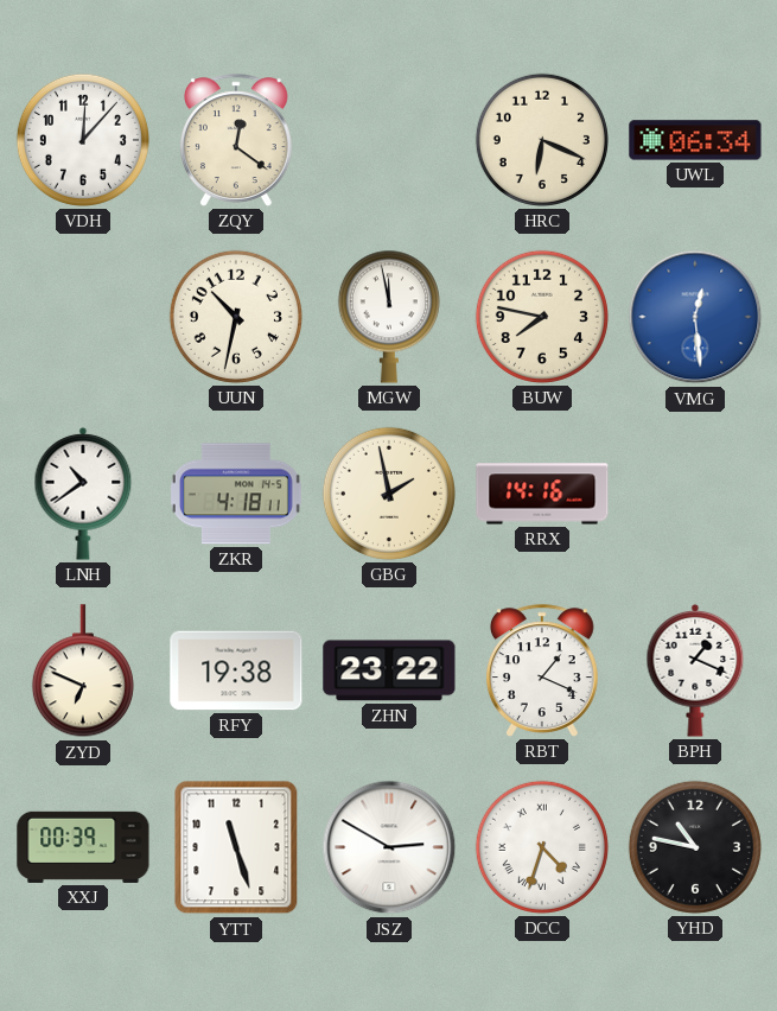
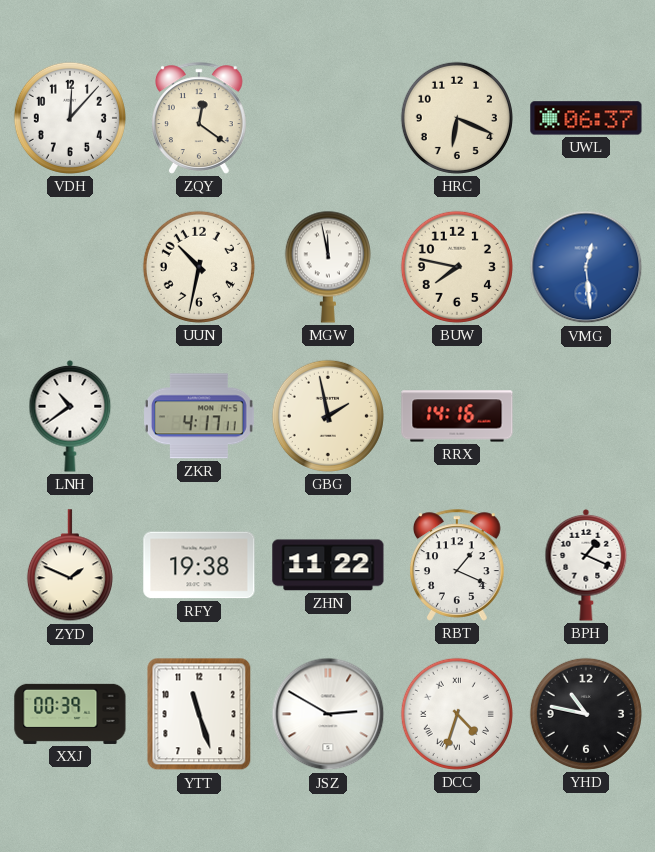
UWL: 06:34 -> 06:37 (586, 118)
ZKR: 4:18 -> 4:17 (199, 416)
ZYD: 6:49 -> 1:49 (70, 566)
ZHN: 23:22 -> 11:22 (328, 565)
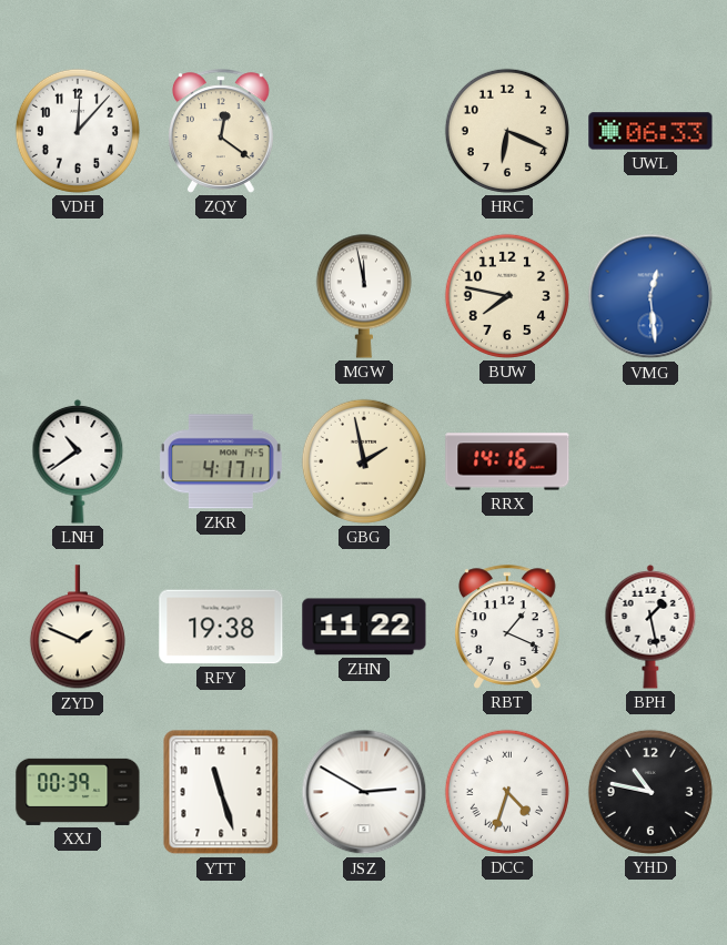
UWL: 06:37 -> 06:33 (650, 131)
UUN: 10:32 -> none (199, 267)
BPH: 1:19 -> 1:28 (650, 627)
